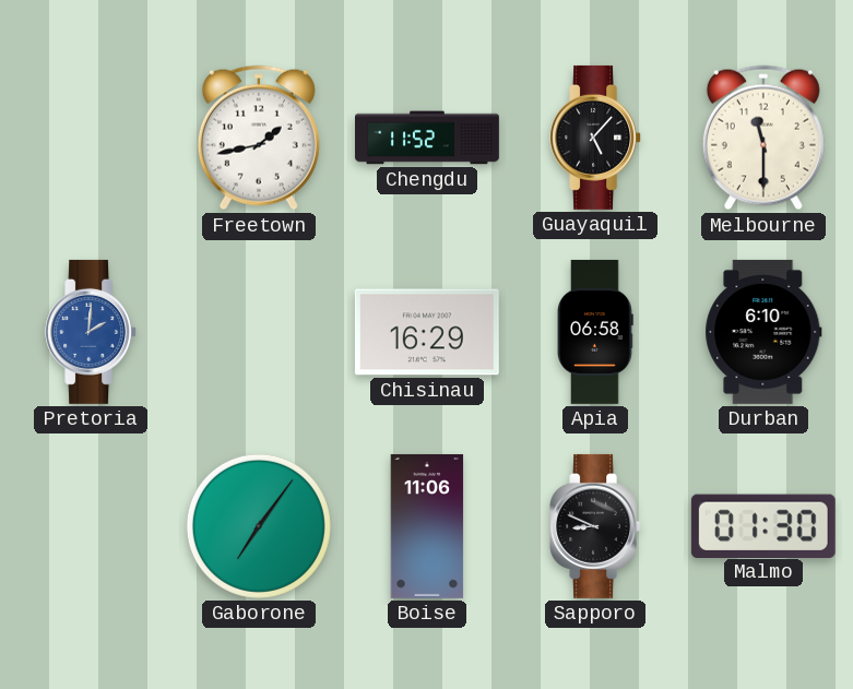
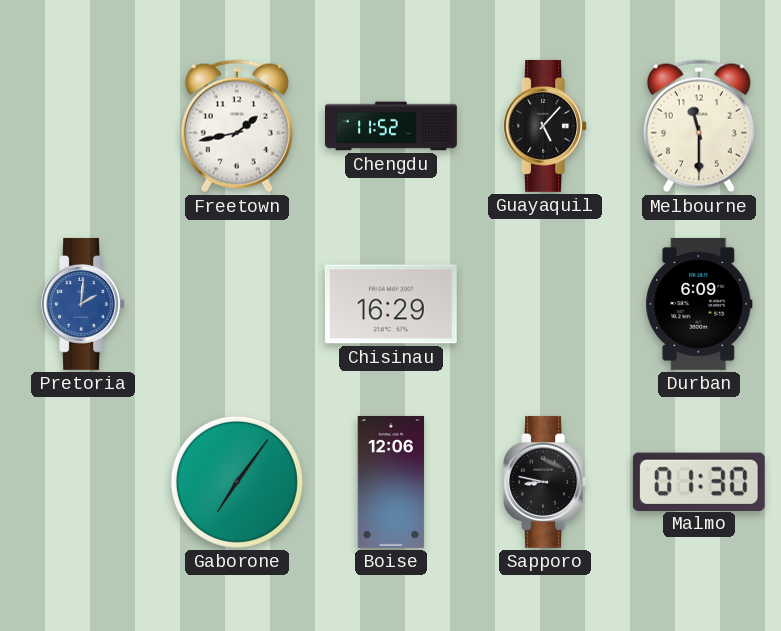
Apia: 06:58 -> none (596, 332)
Durban: 6:10 -> 6:09 (699, 304)
Boise: 11:06 -> 12:06 (391, 482)
Sapporo: 8:49 -> 8:47 (546, 482)
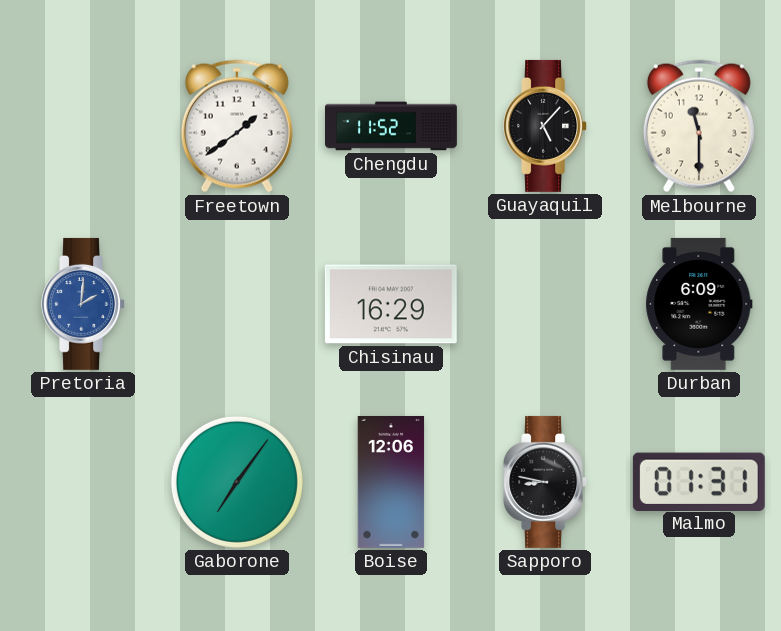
Freetown: 1:43 -> 1:39 (237, 126)
Malmo: 01:30 -> 01:31 (699, 481)
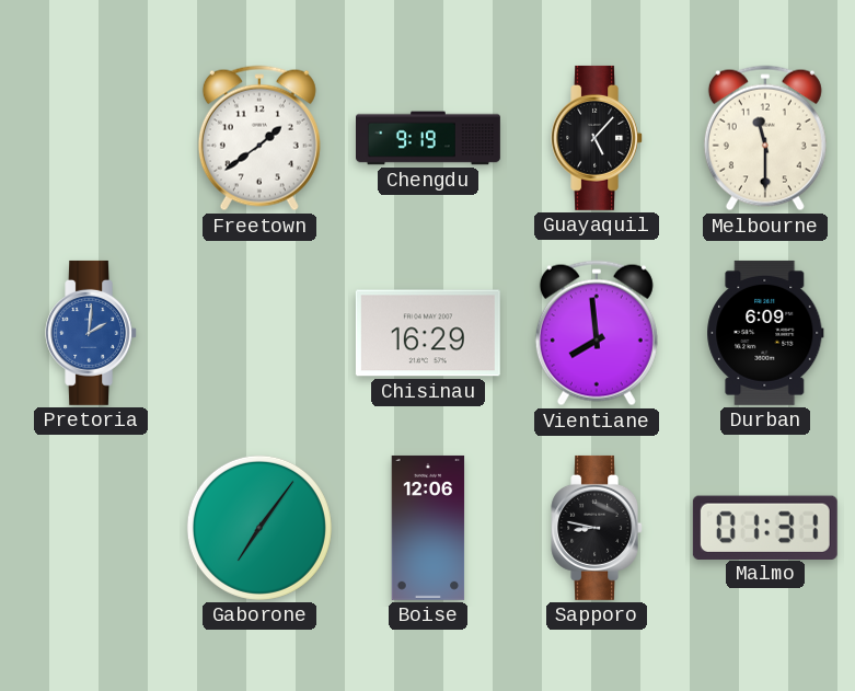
Chengdu: 11:52 -> 9:19 (429, 138)
Vientiane: none -> 7:59 (597, 333)
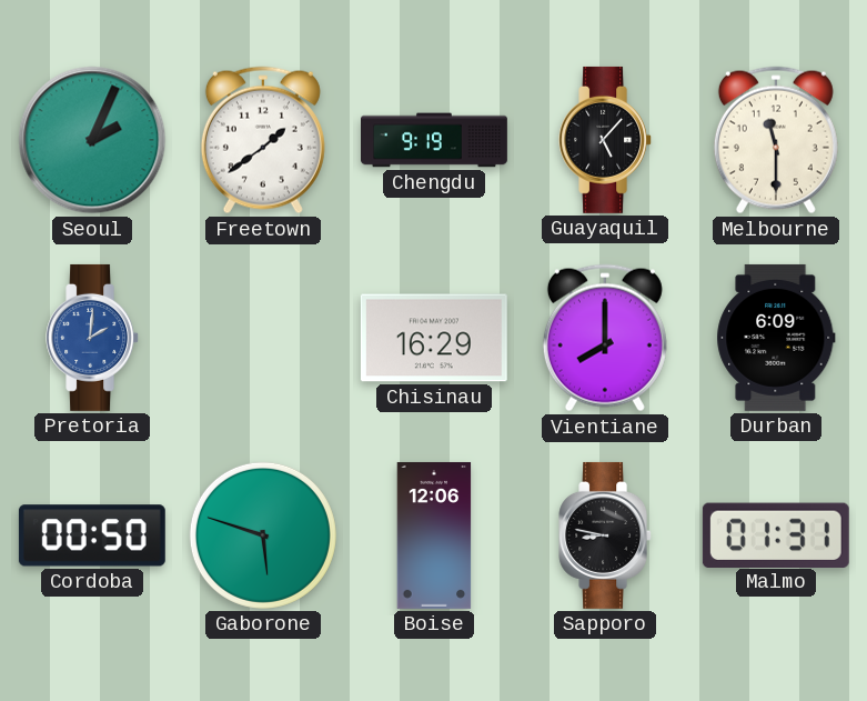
Seoul: none -> 2:04 (92, 140)
Vientiane: 7:59 -> 8:00 (605, 338)
Cordoba: none -> 00:50 (92, 535)
Gaborone: 7:06 -> 5:48 (263, 535)
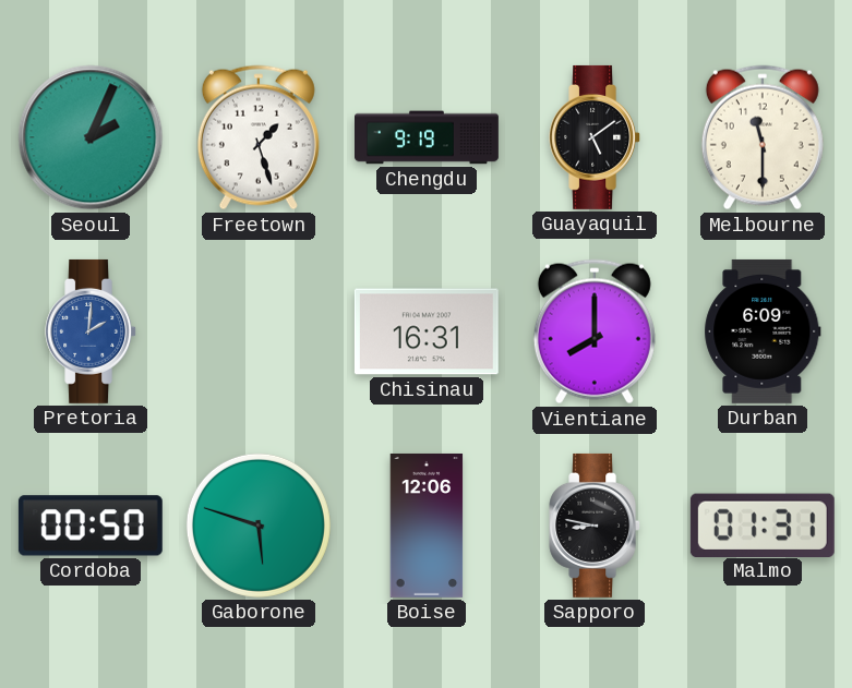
Freetown: 1:39 -> 1:27 (259, 137)
Guayaquil: 5:07 -> 5:09 (596, 137)
Chisinau: 16:29 -> 16:31 (427, 331)
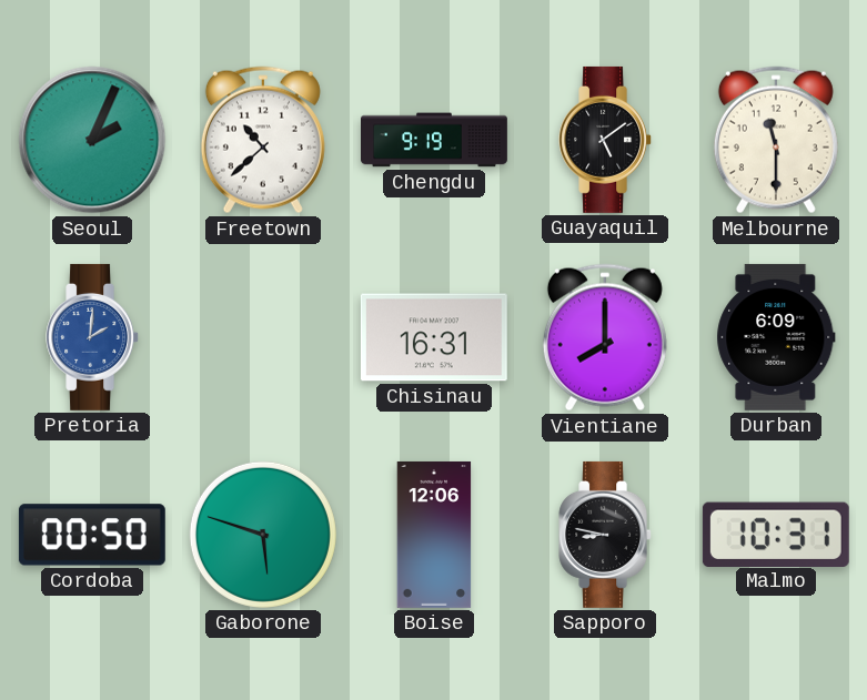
Freetown: 1:27 -> 10:38 (263, 140)
Malmo: 01:31 -> 10:31 (776, 534)
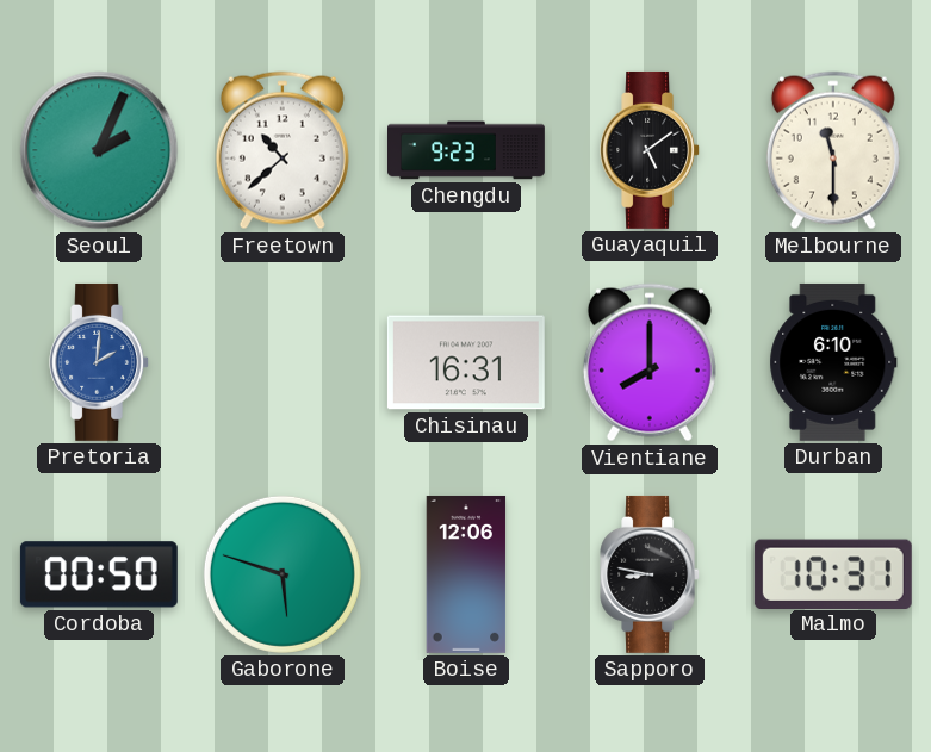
Chengdu: 9:19 -> 9:23 (467, 150)
Durban: 6:09 -> 6:10 (833, 362)
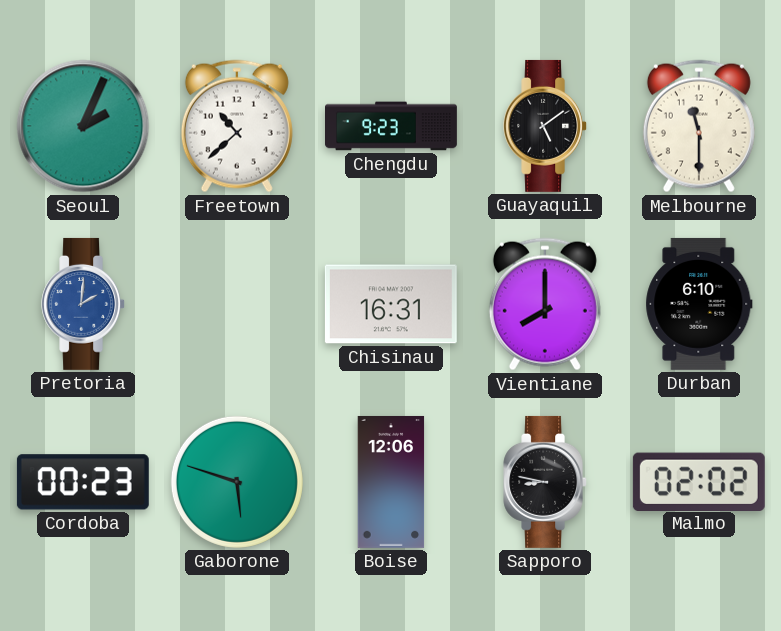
Cordoba: 00:50 -> 00:23 (83, 482)
Malmo: 10:31 -> 02:02 (699, 481)
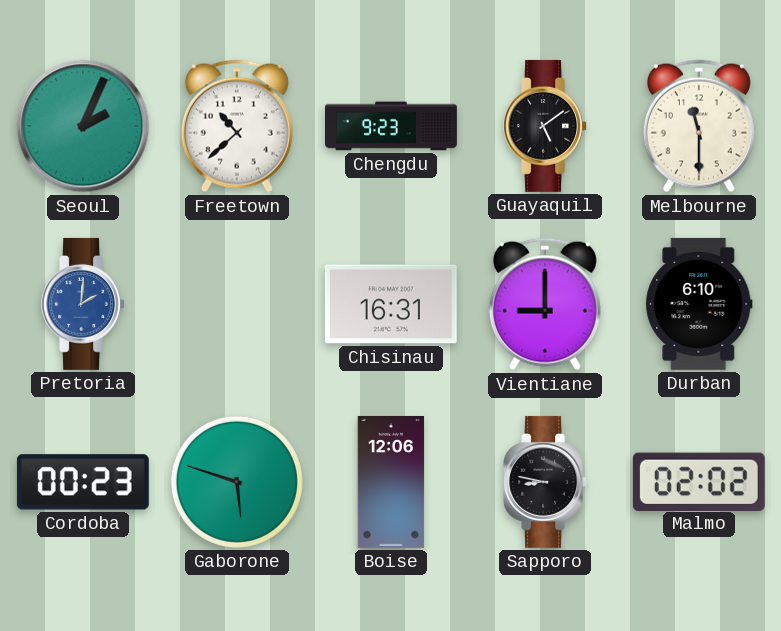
Vientiane: 8:00 -> 9:00 (545, 304)
